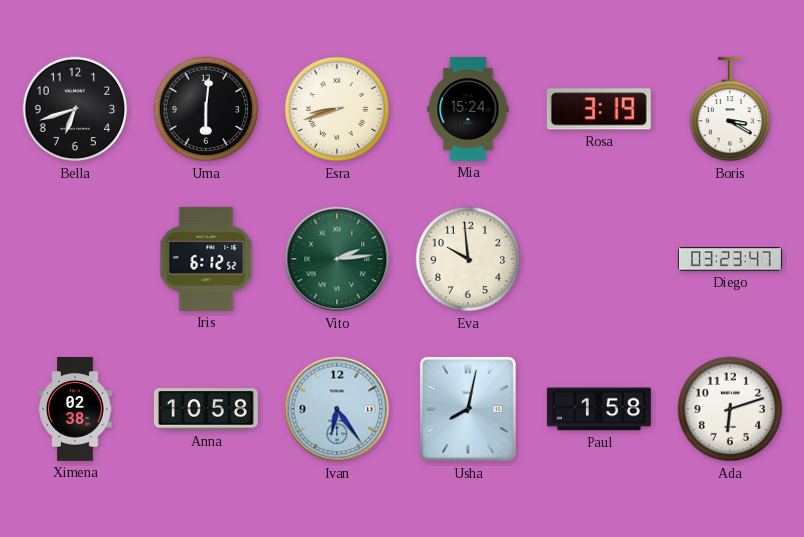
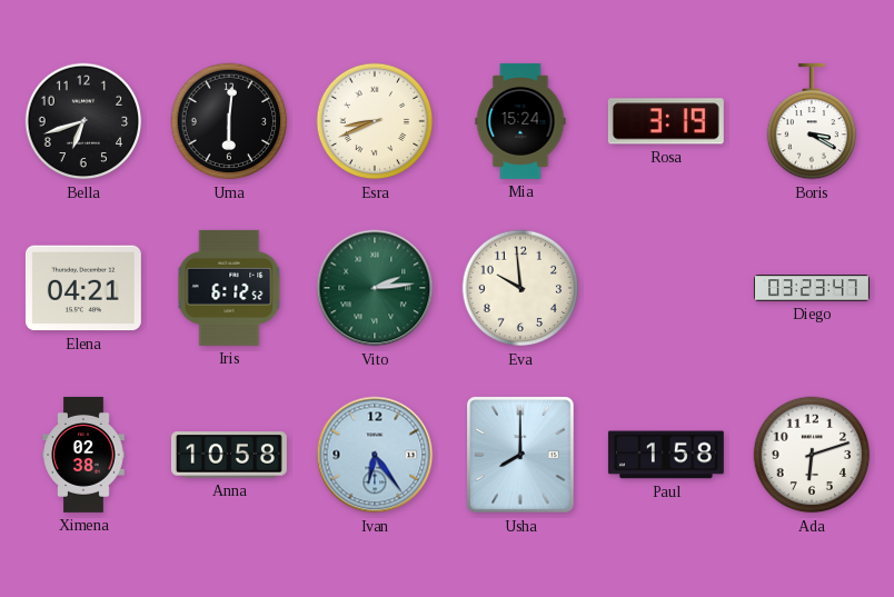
Esra: 8:42 -> 8:41 (375, 121)
Elena: none -> 04:21 (83, 288)
Usha: 8:02 -> 8:00 (521, 456)
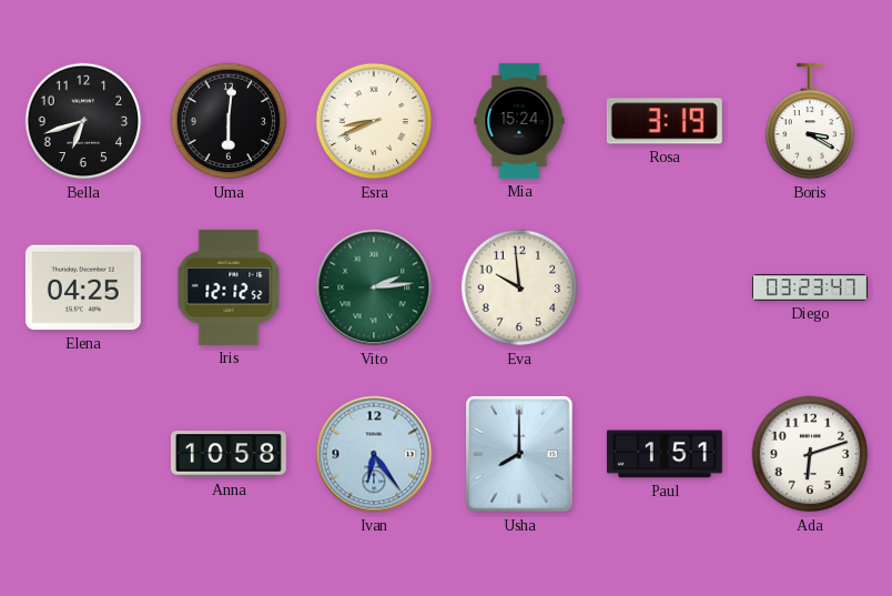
Elena: 04:21 -> 04:25 (83, 287)
Iris: 6:12 -> 12:12 (229, 287)
Ximena: 02:38 -> none (83, 455)
Paul: 1:58 -> 1:51 (665, 454)
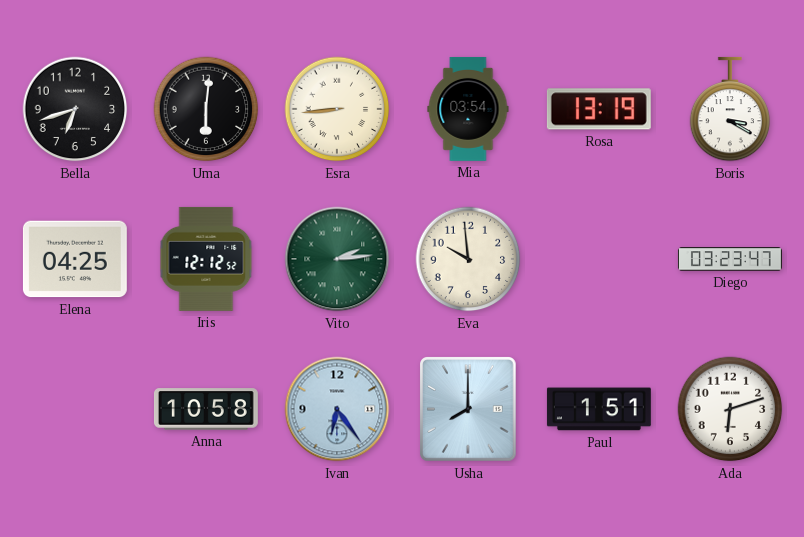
Esra: 8:41 -> 8:44 (337, 109)
Mia: 15:24 -> 03:54 (468, 109)
Rosa: 3:19 -> 13:19 (599, 109)
